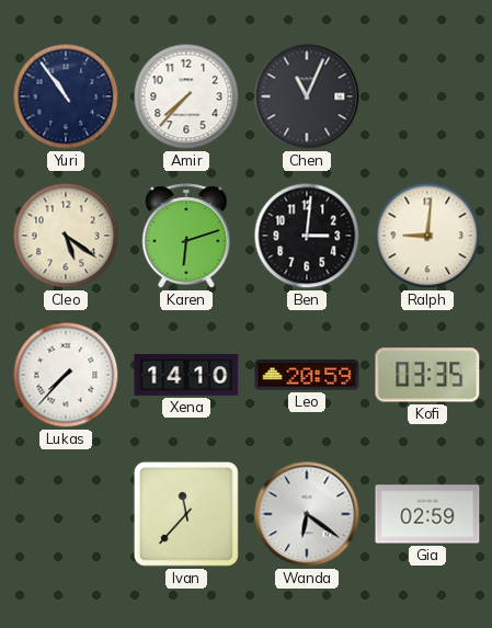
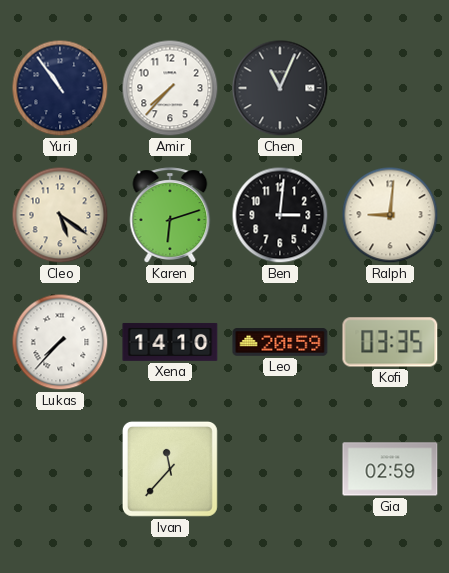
Wanda: 6:21 -> none (307, 514)
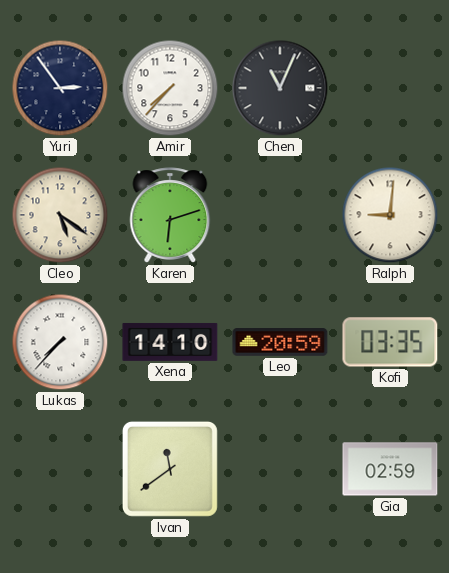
Yuri: 10:54 -> 2:54 (60, 88)
Ben: 3:01 -> none (280, 215)
Ivan: 11:37 -> 11:39 (170, 469)
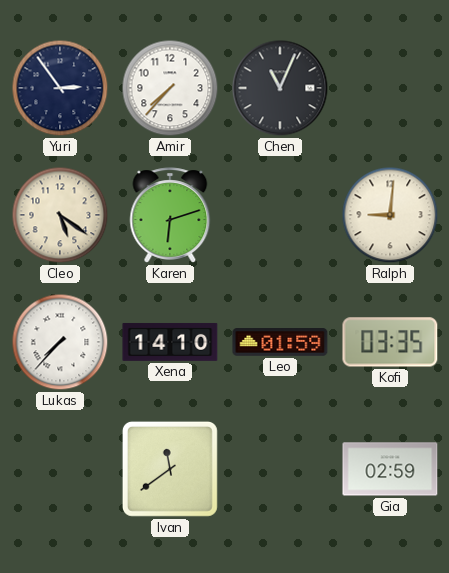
Leo: 20:59 -> 01:59 (280, 342)
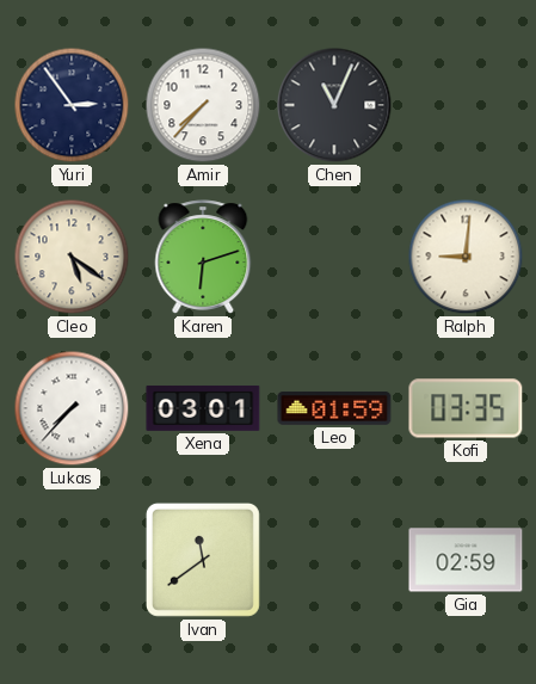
Xena: 14:10 -> 03:01 (203, 408)
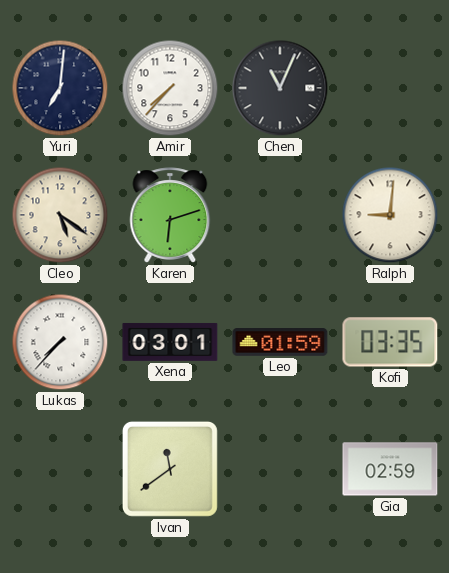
Yuri: 2:54 -> 7:01 (60, 88)
